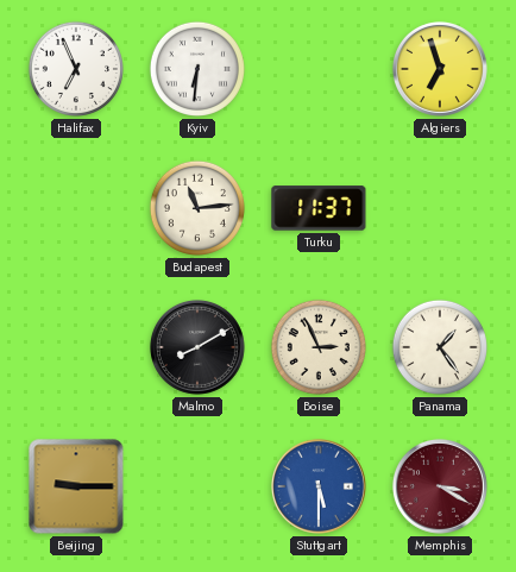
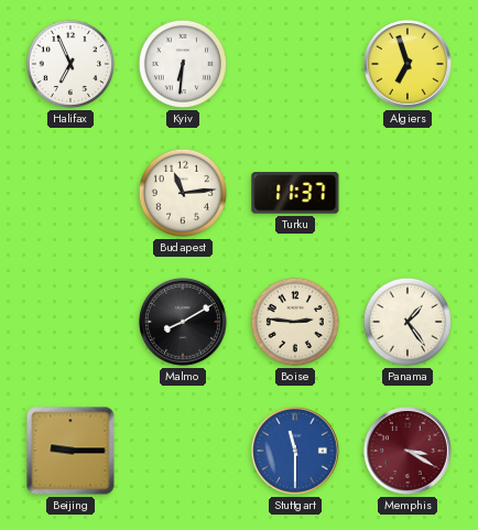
Boise: 2:56 -> 2:46 (295, 322)
Stuttgart: 5:30 -> 11:30 (295, 451)
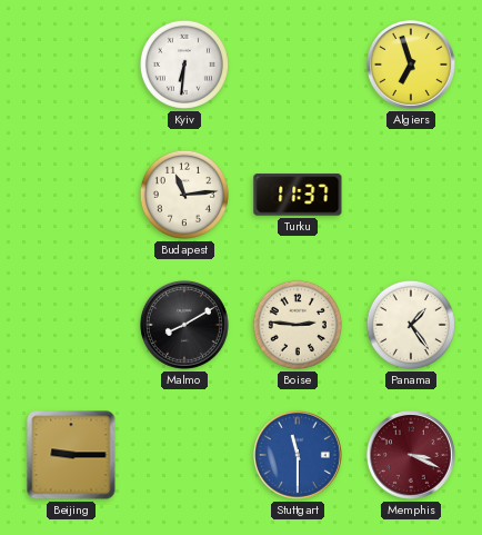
Halifax: 6:56 -> none (70, 64)
Memphis: 3:20 -> 3:19 (411, 455)
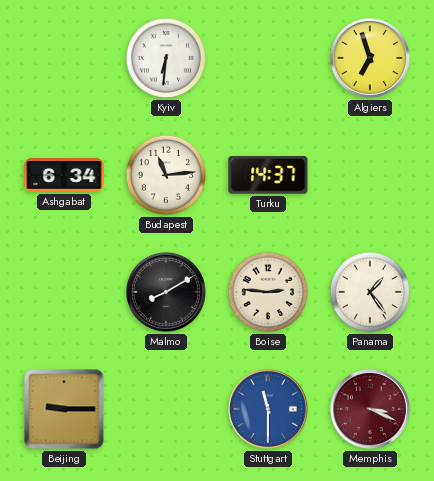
Ashgabat: none -> 6:34 (64, 175)
Turku: 11:37 -> 14:37 (268, 175)
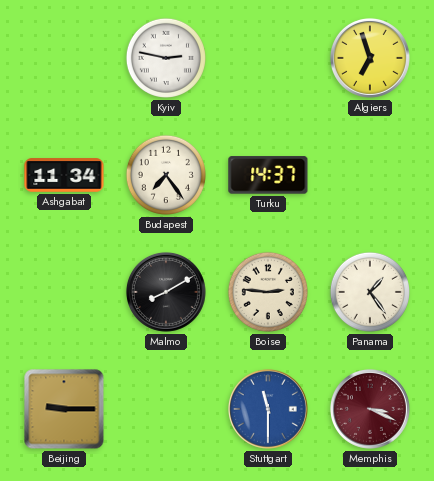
Kyiv: 6:31 -> 2:47 (166, 58)
Ashgabat: 6:34 -> 11:34 (64, 175)
Budapest: 11:14 -> 7:24 (166, 175)
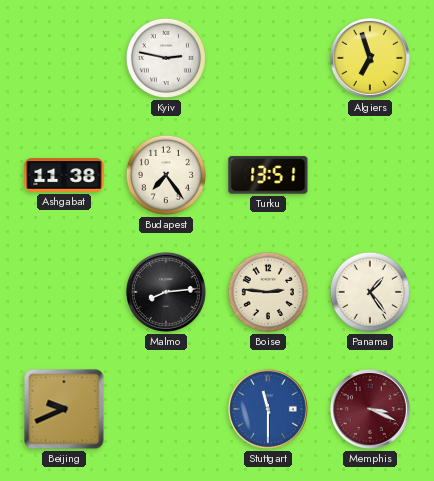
Ashgabat: 11:34 -> 11:38 (64, 175)
Turku: 14:37 -> 13:51 (268, 175)
Malmo: 8:10 -> 8:14 (166, 292)
Beijing: 9:15 -> 9:41 (64, 409)
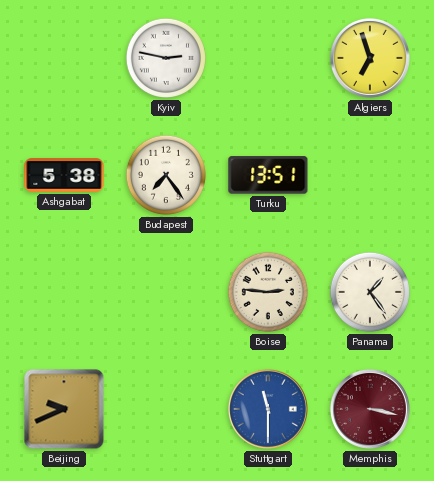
Ashgabat: 11:38 -> 5:38 (64, 175)
Malmo: 8:14 -> none (166, 292)
Memphis: 3:19 -> 3:17 (370, 409)
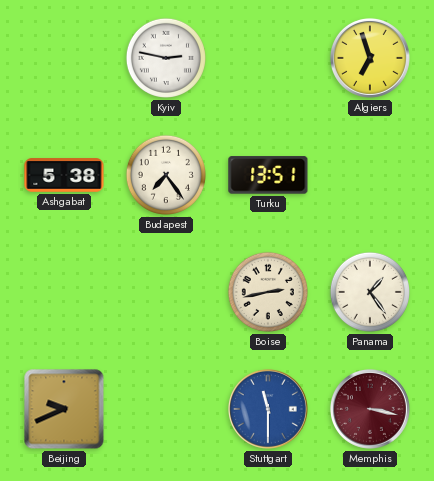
Boise: 2:46 -> 2:43 (268, 292)
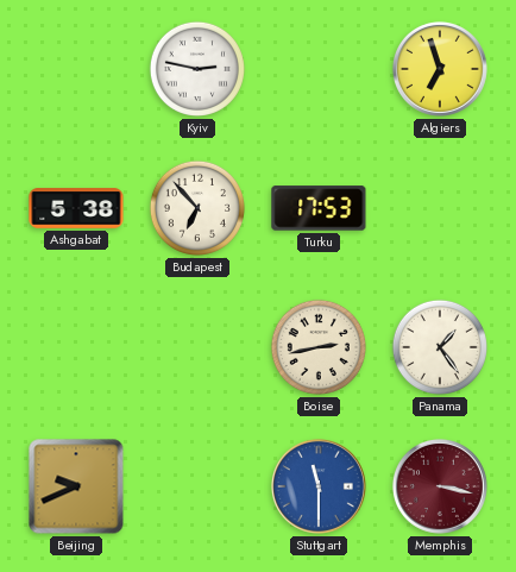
Budapest: 7:24 -> 6:53 (197, 208)
Turku: 13:51 -> 17:53 (319, 208)
